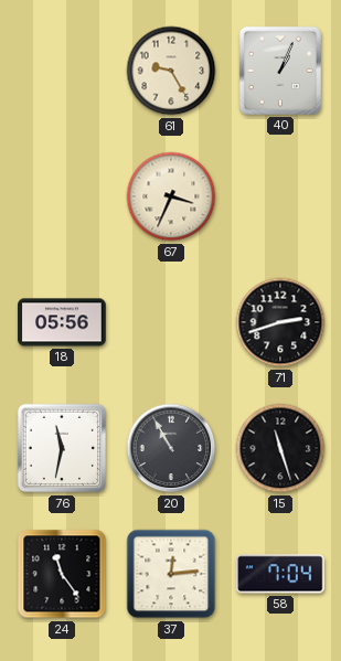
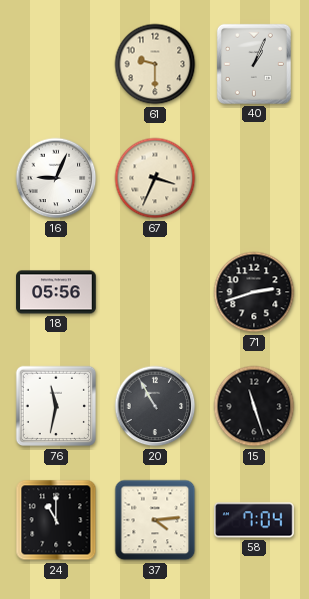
61: 9:25 -> 9:30 (155, 64)
16: none -> 9:04 (56, 178)
24: 11:24 -> 11:00 (56, 520)
37: 12:14 -> 4:14 (155, 520)
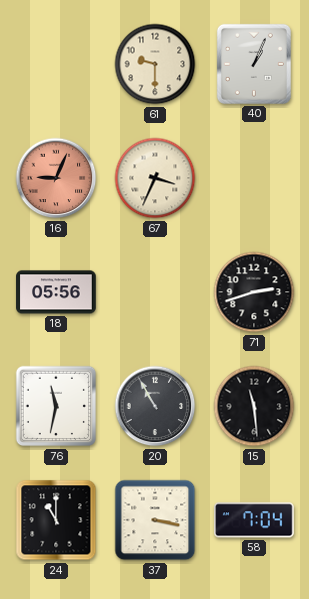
16 dial: white -> salmon (56, 178)
15: 11:27 -> 11:29 (254, 406)
37: 4:14 -> 3:17 (155, 520)
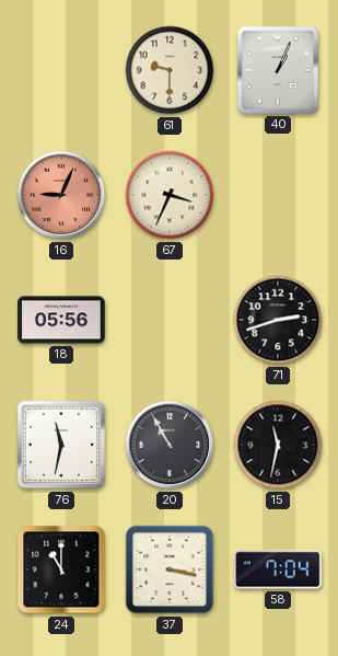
15: 11:29 -> 11:32 (278, 445)
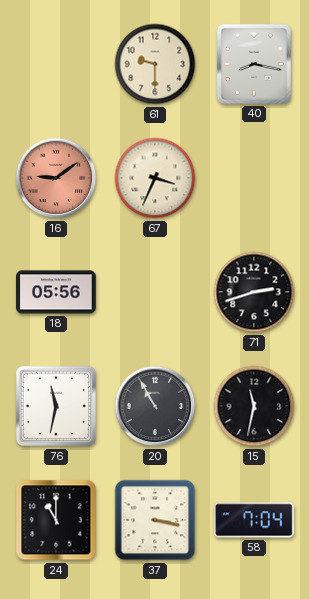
40: 1:04 -> 8:17 (254, 64)
16: 9:04 -> 9:09 (56, 178)
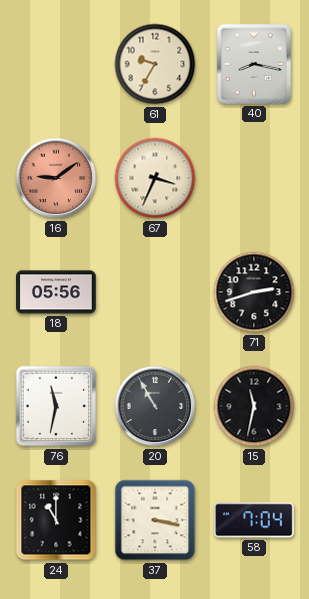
61: 9:30 -> 9:35 (155, 64)
